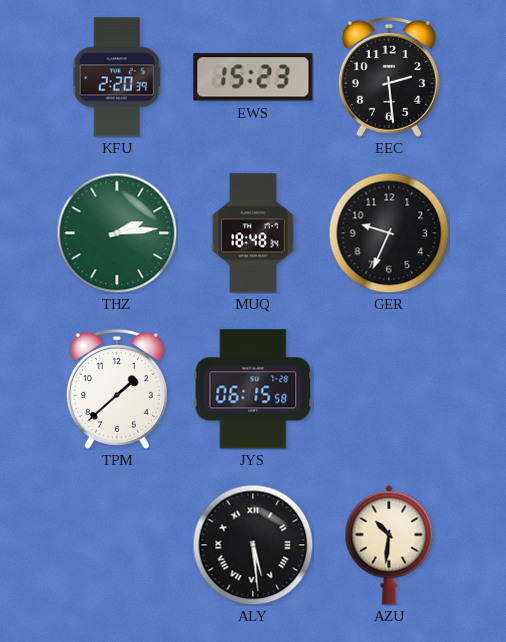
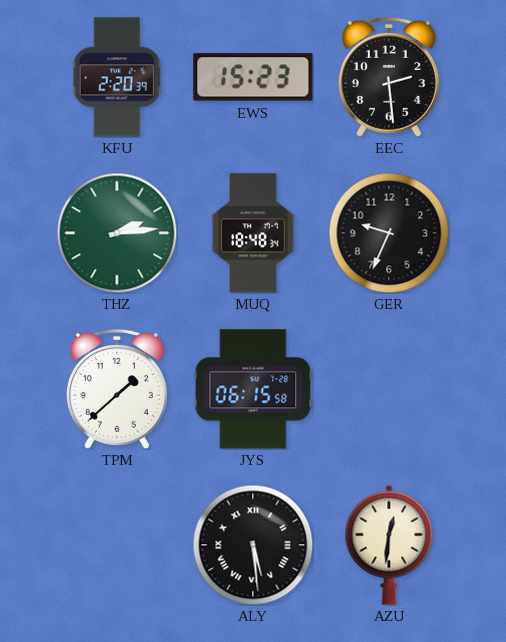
AZU: 10:31 -> 12:31 (389, 545)
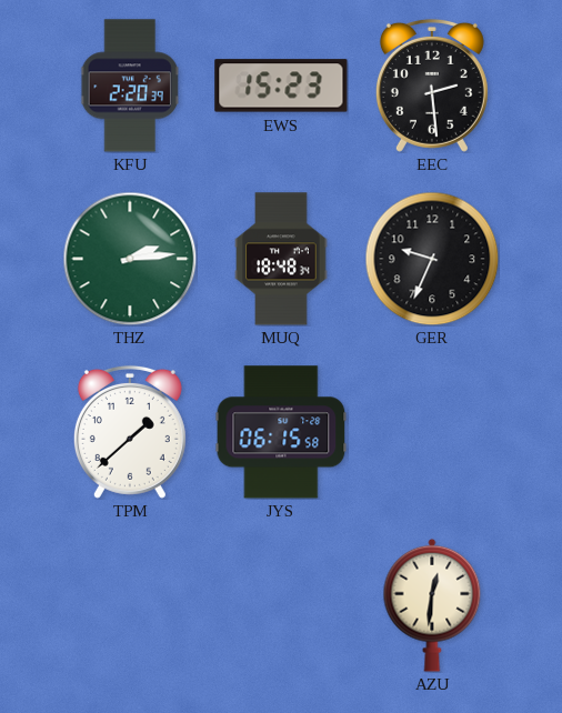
ALY: 5:29 -> none (253, 545)
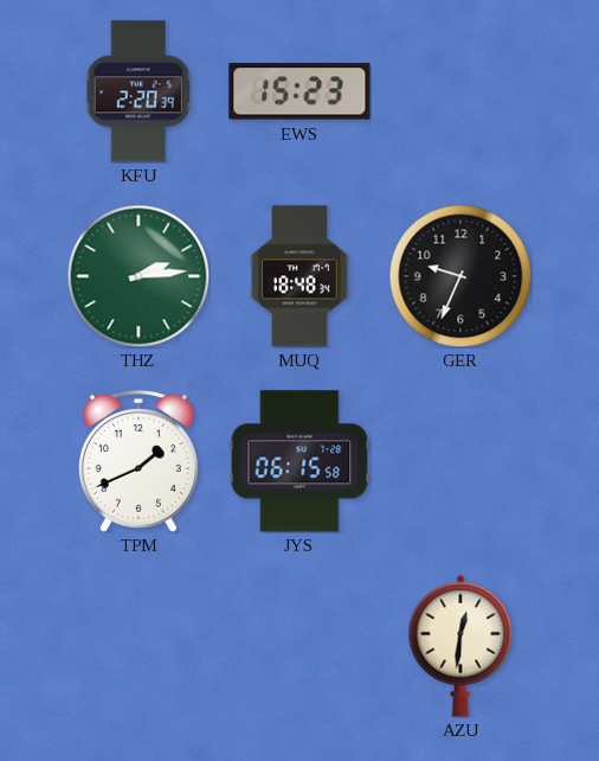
EEC: 2:29 -> none (432, 86)
TPM: 1:38 -> 1:41 (139, 461)
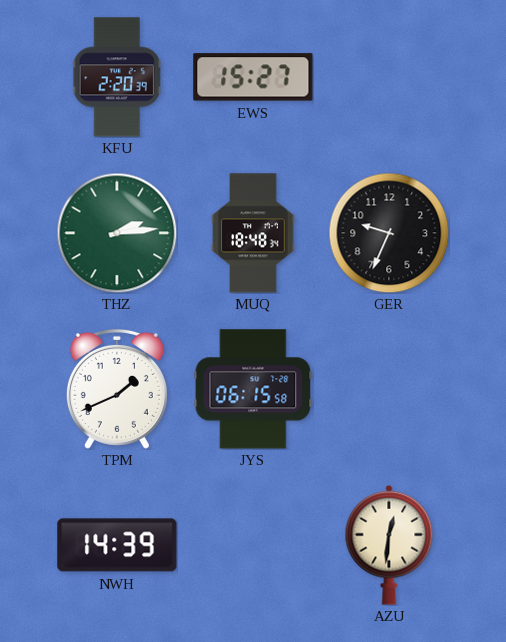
EWS: 15:23 -> 15:27 (253, 77)
NWH: none -> 14:39 (117, 545)
